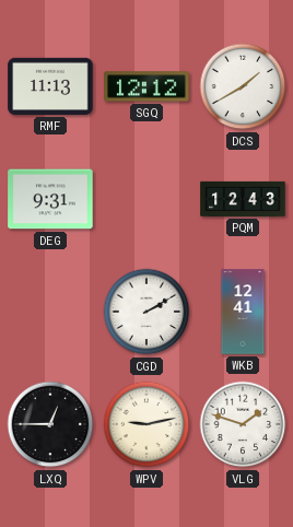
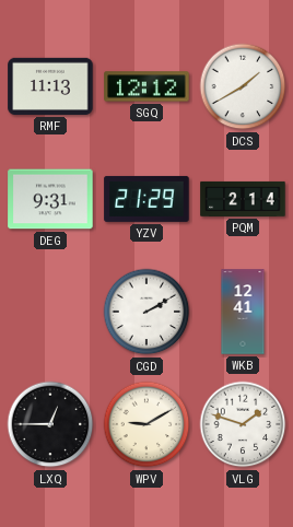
YZV: none -> 21:29 (146, 199)
PQM: 12:43 -> 2:14 (243, 199)
WPV: 9:13 -> 9:10 (146, 424)
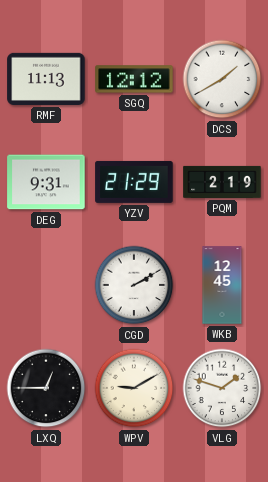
PQM: 2:14 -> 2:19 (222, 182)
WKB: 12:41 -> 12:45 (222, 285)
